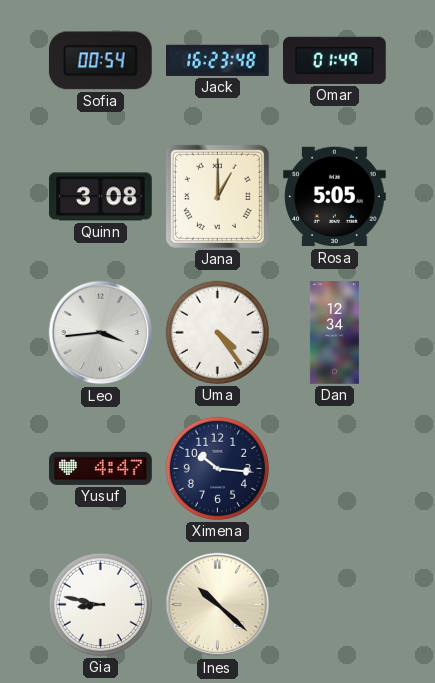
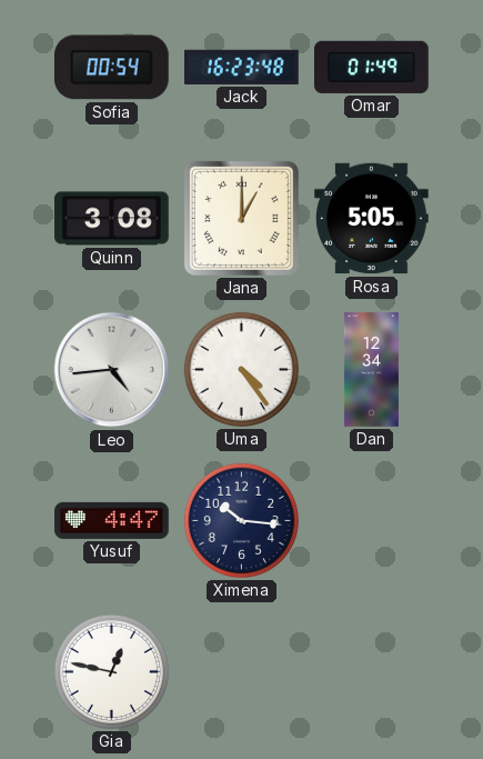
Leo: 3:44 -> 4:44 (112, 370)
Gia: 8:47 -> 12:47 (111, 671)
Ines: 10:22 -> none (218, 605)
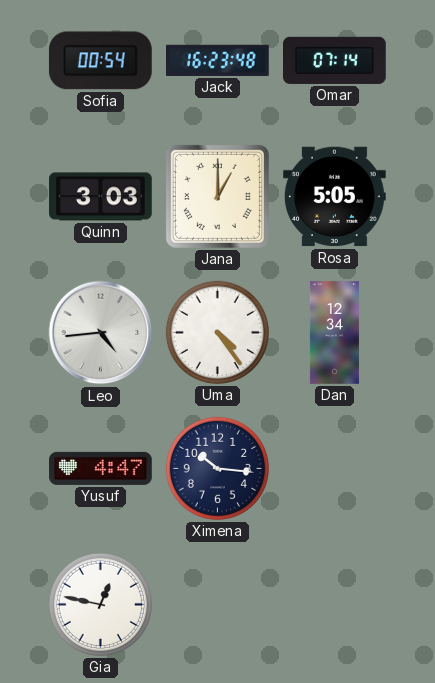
Omar: 01:49 -> 07:14 (335, 60)
Quinn: 3:08 -> 3:03 (101, 197)
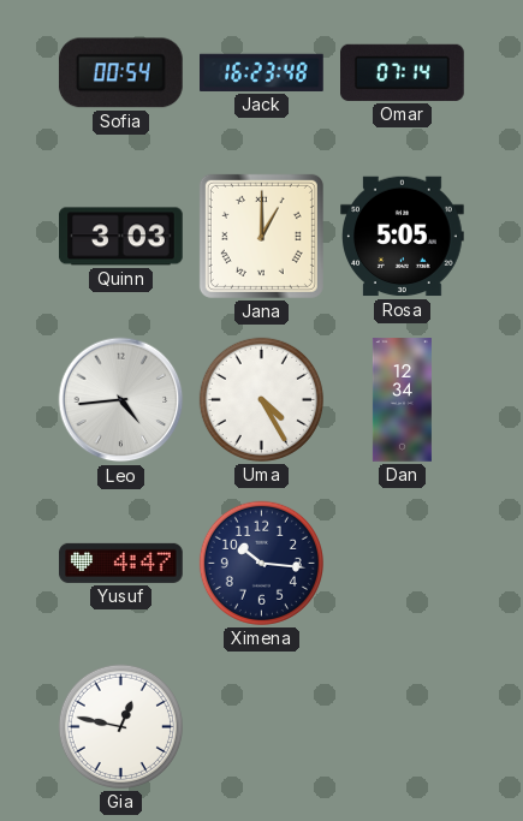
Uma: 4:24 -> 4:25 (261, 399)
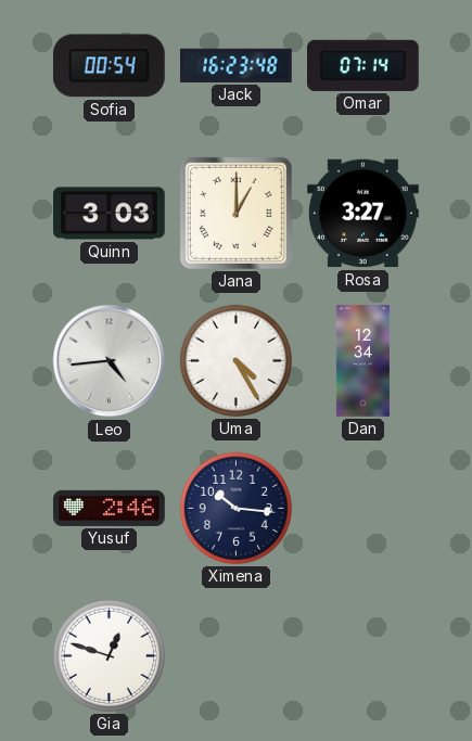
Rosa: 5:05 -> 3:27 (363, 214)
Yusuf: 4:47 -> 2:46 (110, 508)
Gia: 12:47 -> 12:48 (109, 655)
